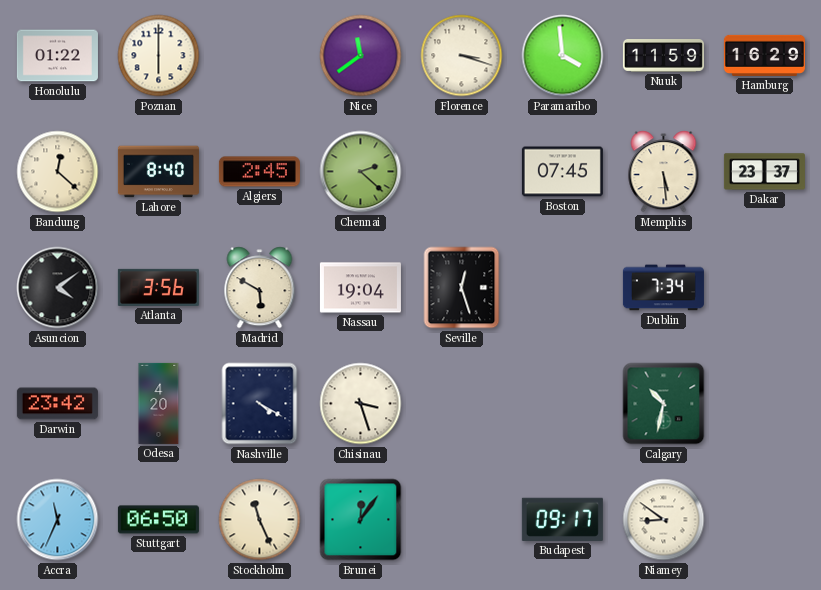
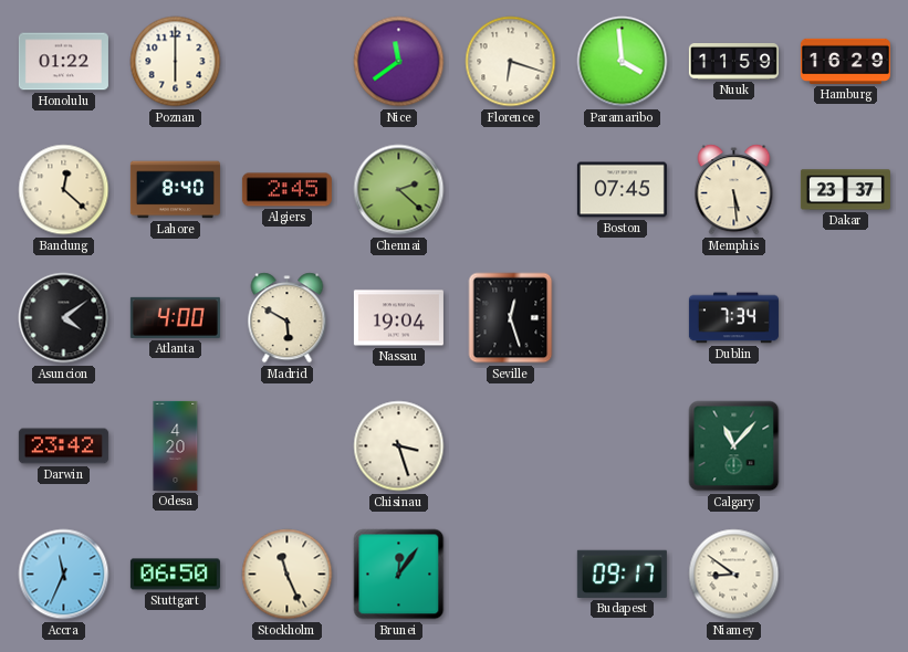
Florence: 3:18 -> 6:18 (511, 62)
Atlanta: 3:56 -> 4:00 (175, 317)
Nashville: 4:20 -> none (260, 404)
Calgary: 10:32 -> 11:07 (734, 446)
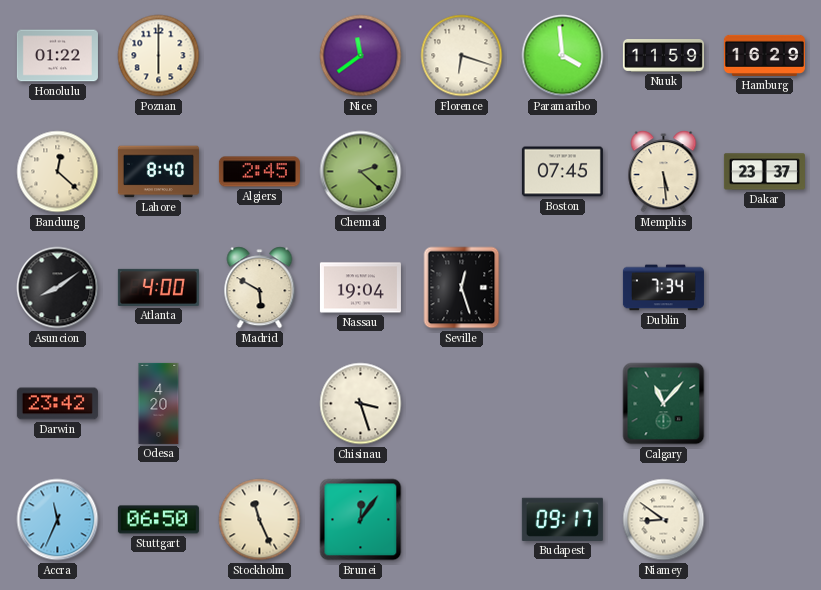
Asuncion: 4:09 -> 8:09 (58, 288)
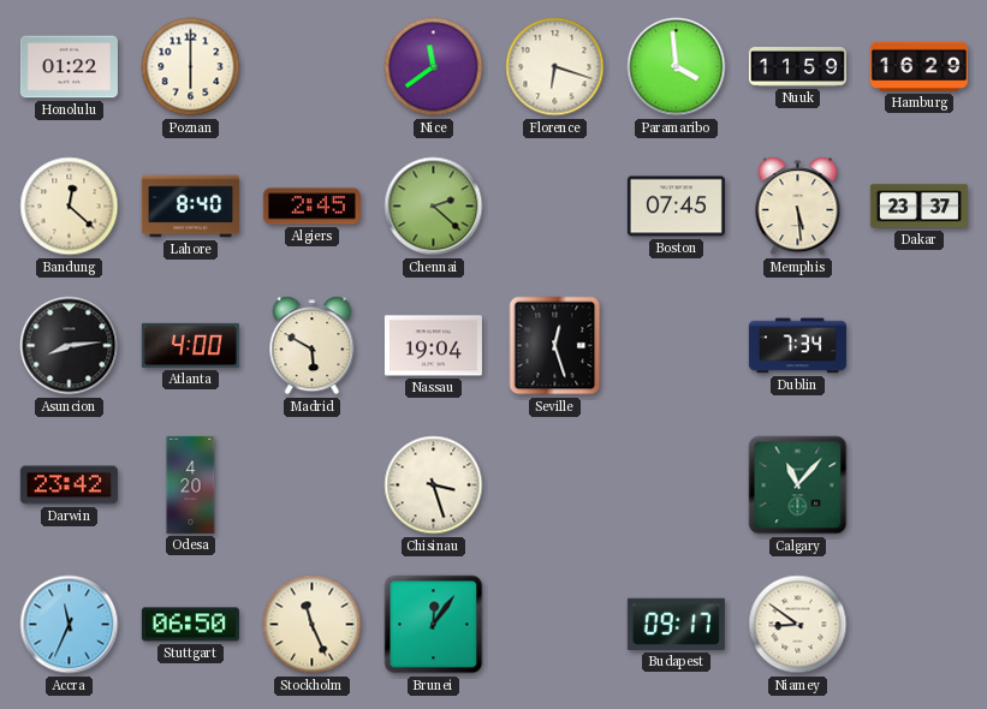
Asuncion: 8:09 -> 8:14 (70, 346)
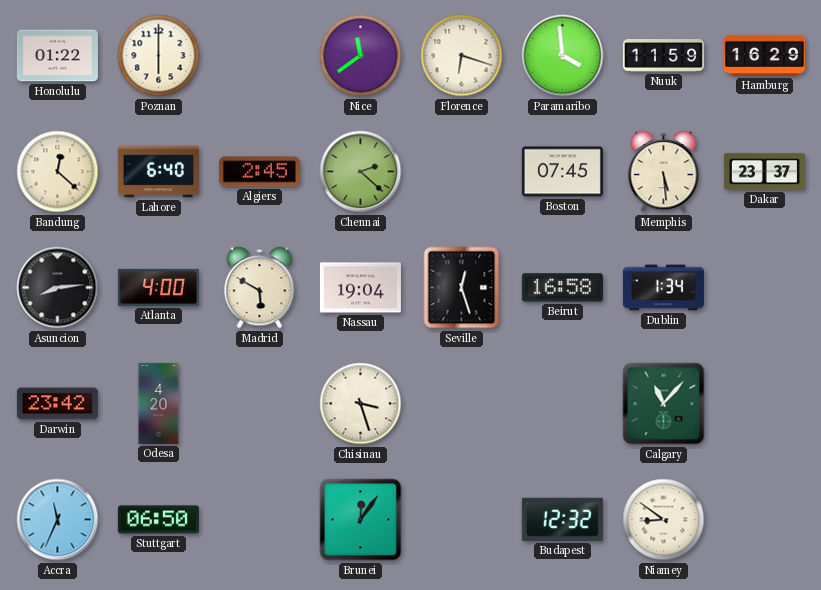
Lahore: 8:40 -> 6:40 (158, 172)
Beirut: none -> 16:58 (562, 288)
Dublin: 7:34 -> 1:34 (663, 288)
Stockholm: 11:26 -> none (313, 625)
Budapest: 09:17 -> 12:32 (562, 519)
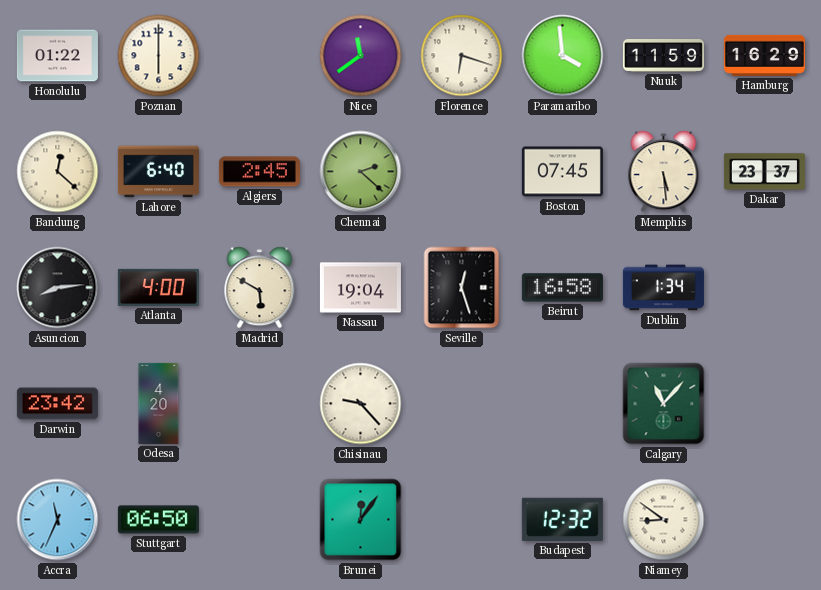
Chisinau: 3:27 -> 9:23 (361, 404)
